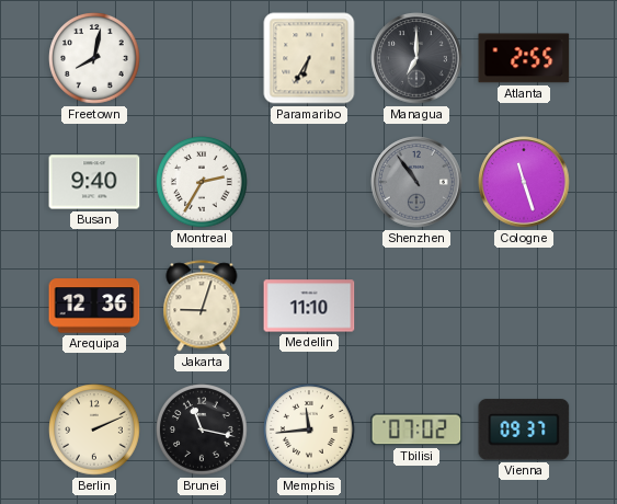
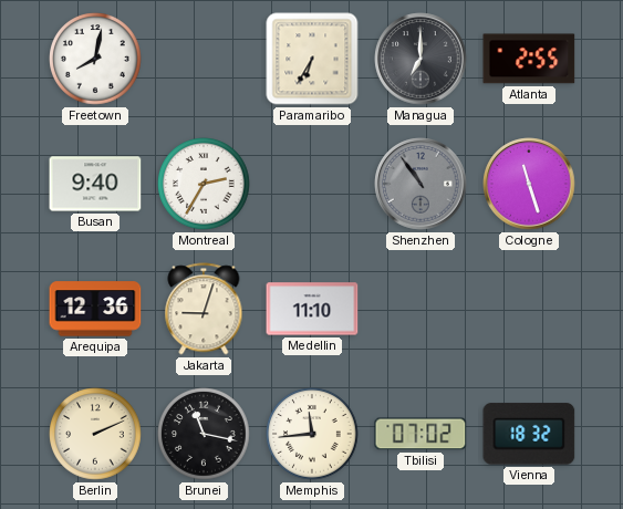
Vienna: 09:37 -> 18:32 (529, 434)
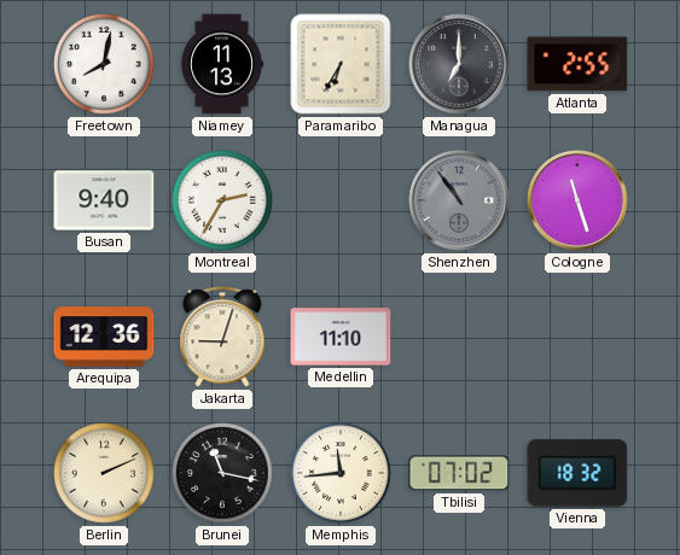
Niamey: none -> 11:13 (221, 64)
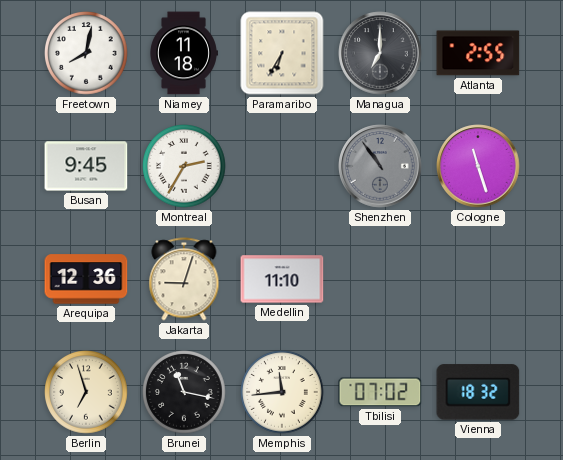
Niamey: 11:13 -> 11:18 (183, 53)
Busan: 9:40 -> 9:45 (86, 166)
Berlin: 2:11 -> 6:57 (86, 392)
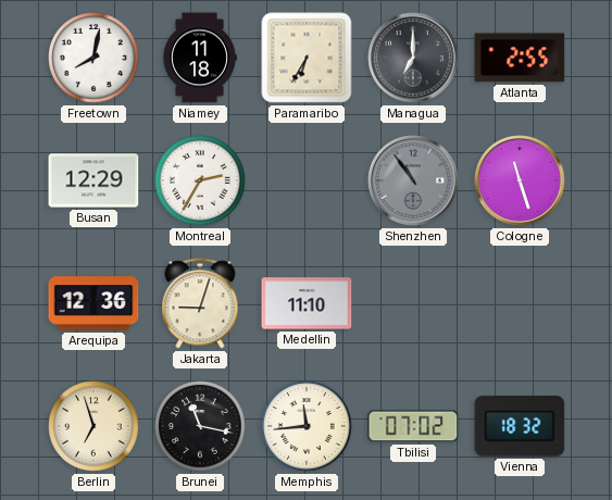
Busan: 9:45 -> 12:29 (93, 180)
